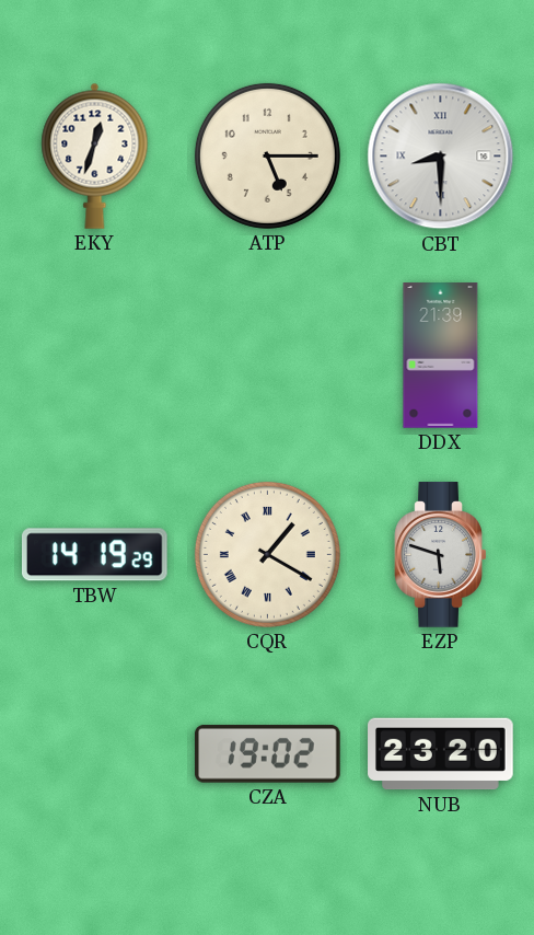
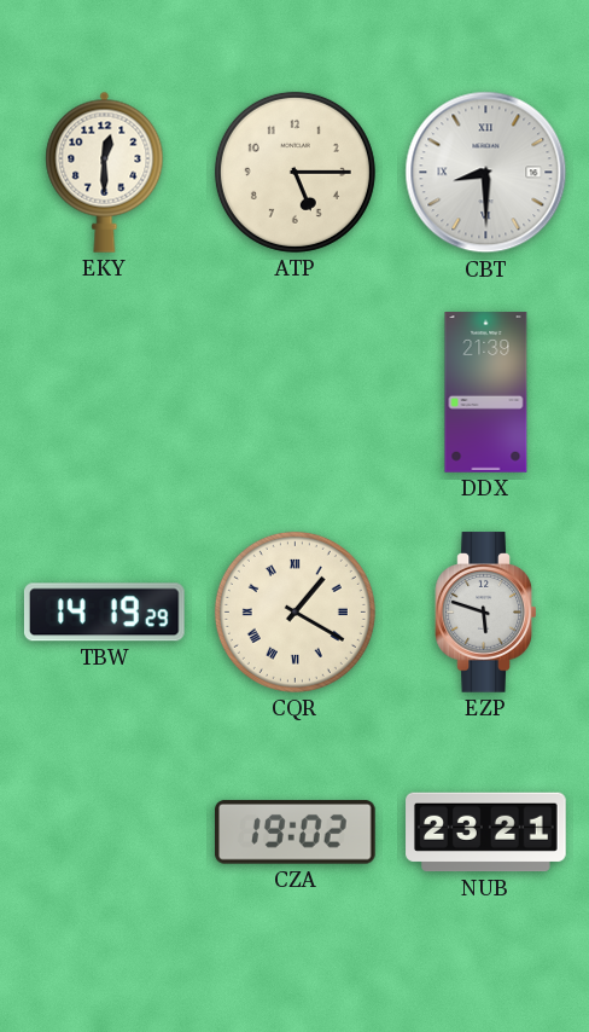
EKY: 12:33 -> 12:30 (105, 172)
NUB: 23:20 -> 23:21 (486, 833)
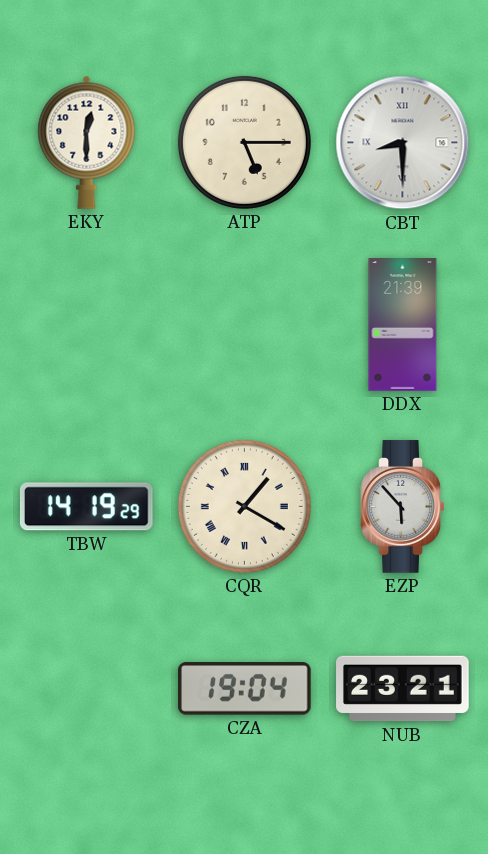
EZP: 5:48 -> 5:53 (403, 507)
CZA: 19:02 -> 19:04 (245, 689)
